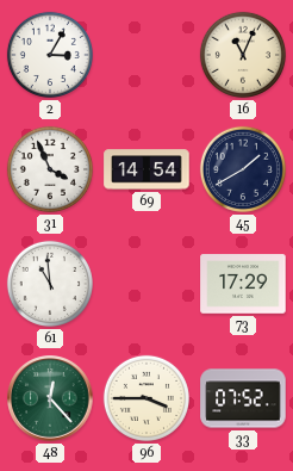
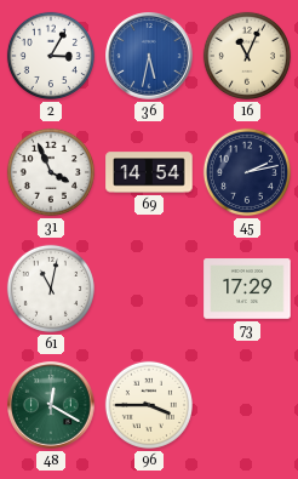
36: none -> 5:32 (149, 56)
45: 1:40 -> 2:13 (247, 172)
61: 10:59 -> 11:02 (51, 289)
48: 12:23 -> 12:20 (51, 405)
33: 07:52 -> none (243, 398)
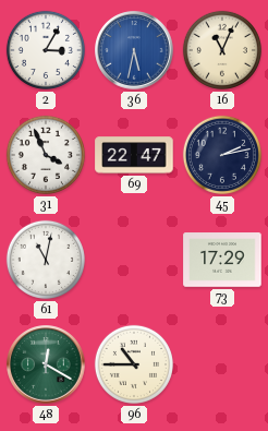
69: 14:54 -> 22:47 (134, 155)
96: 3:45 -> 10:45 (134, 364)
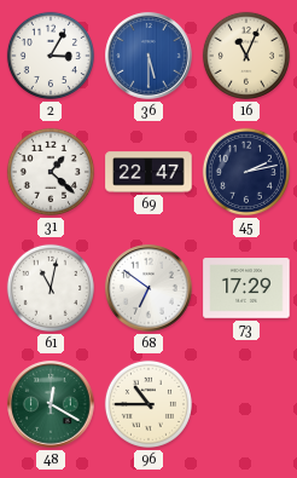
36: 5:32 -> 5:30 (148, 56)
31: 3:56 -> 1:22 (51, 172)
68: none -> 6:51 (148, 288)
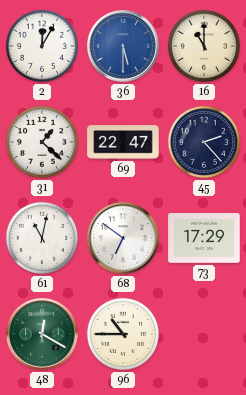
2: 3:05 -> 12:05 (42, 46)
16: 11:04 -> 11:00 (204, 46)
45: 2:13 -> 2:23 (204, 142)
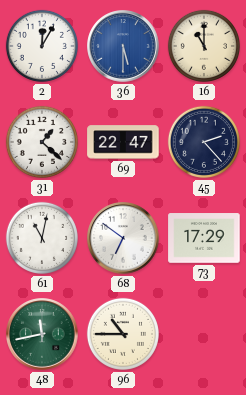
48: 12:20 -> 11:43 (42, 334)
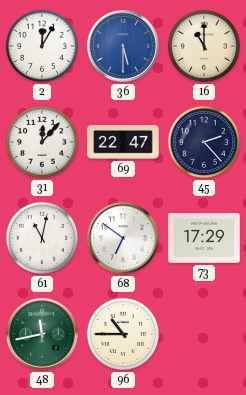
31: 1:22 -> 12:07 (42, 142)
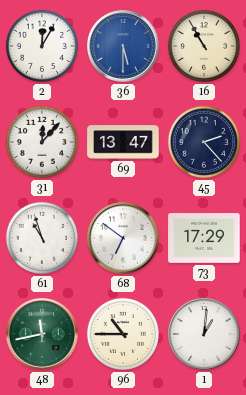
16: 11:00 -> 10:55 (204, 46)
69: 22:47 -> 13:47 (123, 142)
61: 11:02 -> 10:57 (42, 238)
1: none -> 1:01 (204, 334)
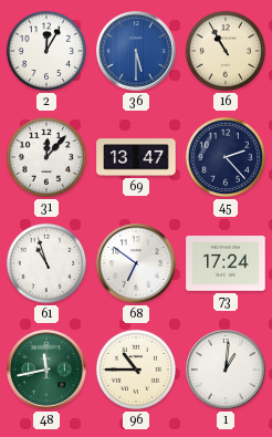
73: 17:29 -> 17:24 (226, 263)
